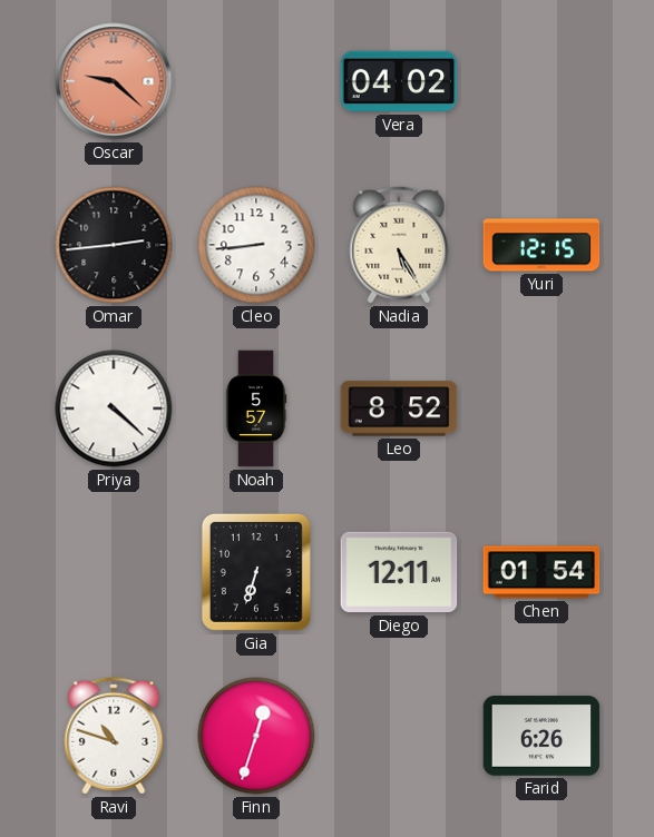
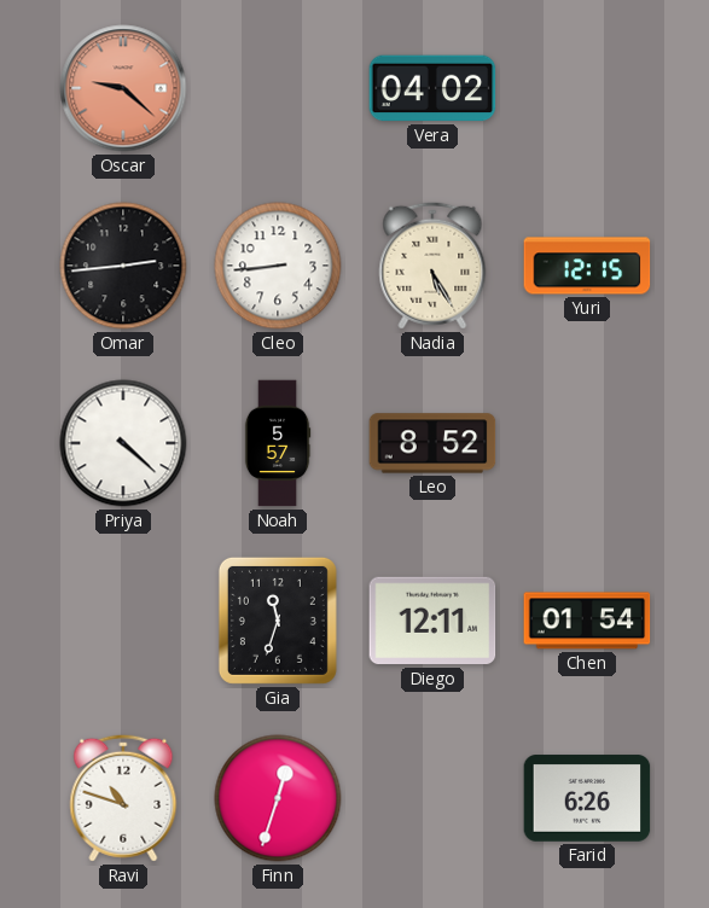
Gia: 6:33 -> 11:33 (278, 621)
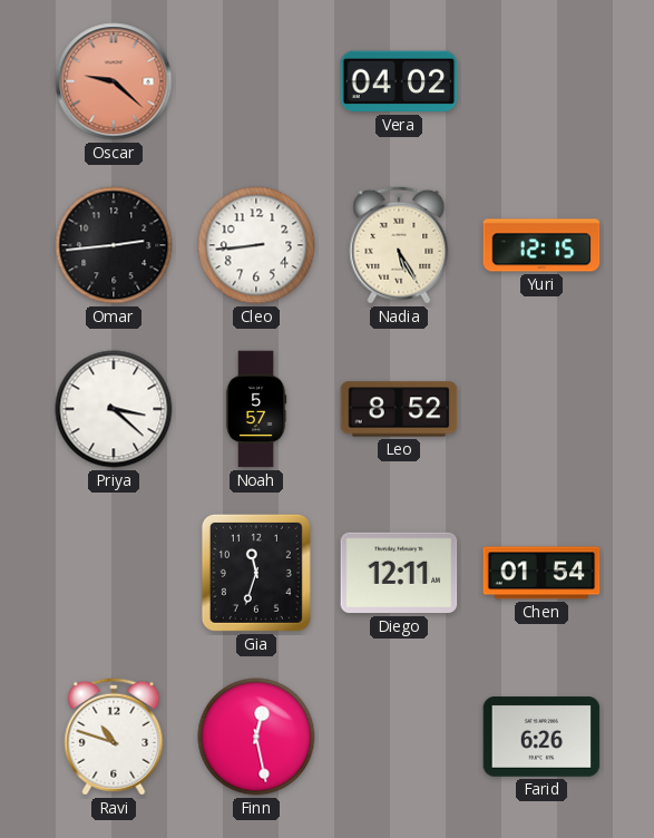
Priya: 4:22 -> 3:22 (114, 409)
Finn: 12:33 -> 12:28 (256, 737)
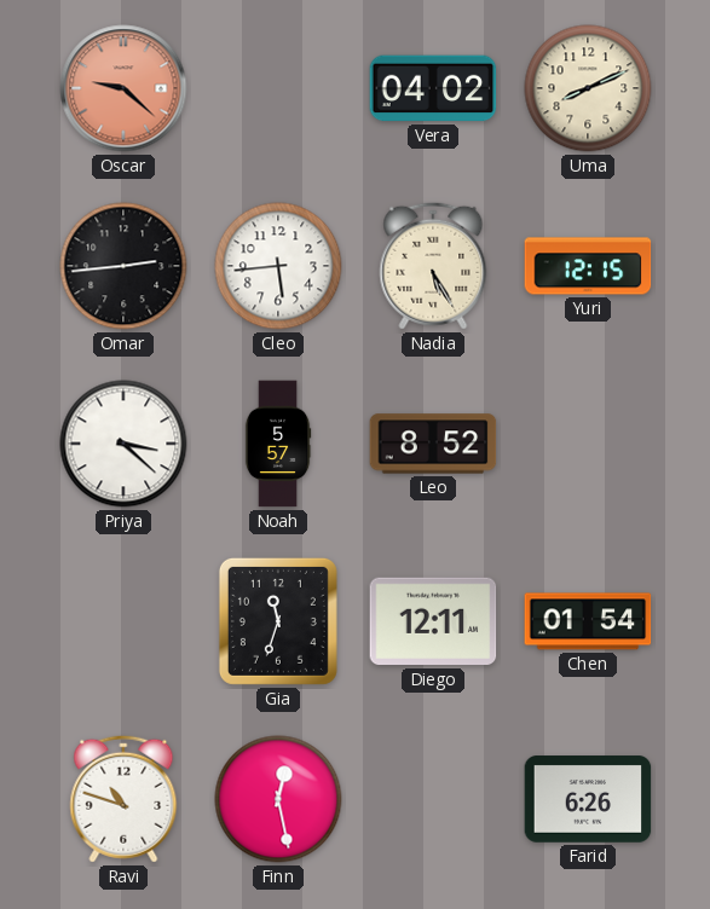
Uma: none -> 8:11 (588, 88)
Cleo: 8:44 -> 5:44 (278, 266)
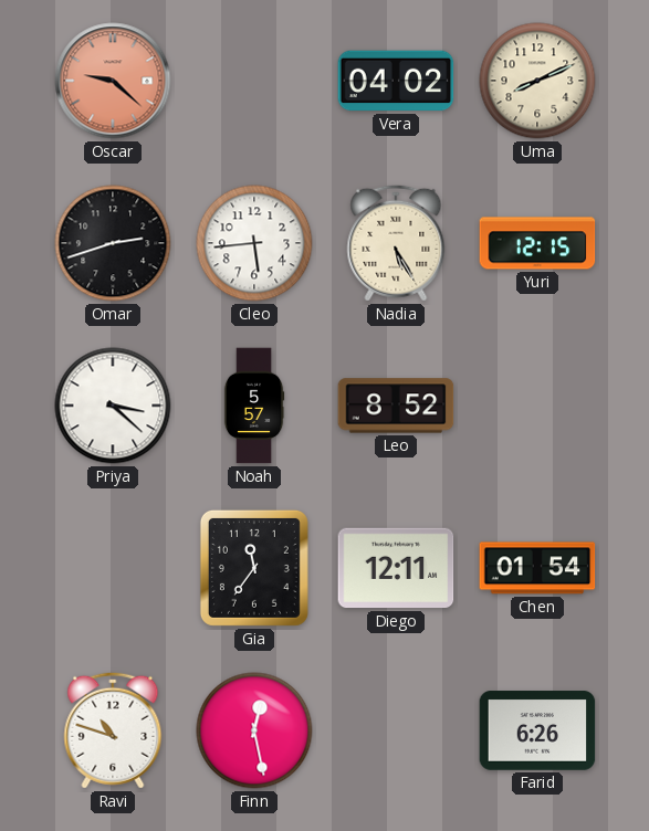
Omar: 2:44 -> 2:42 (113, 243)
Gia: 11:33 -> 11:36 (254, 568)
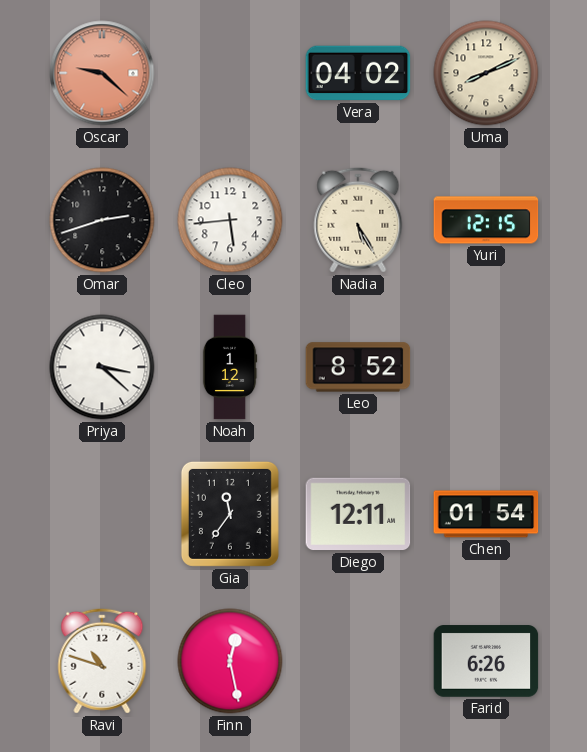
Noah: 5:57 -> 1:12 (230, 367)
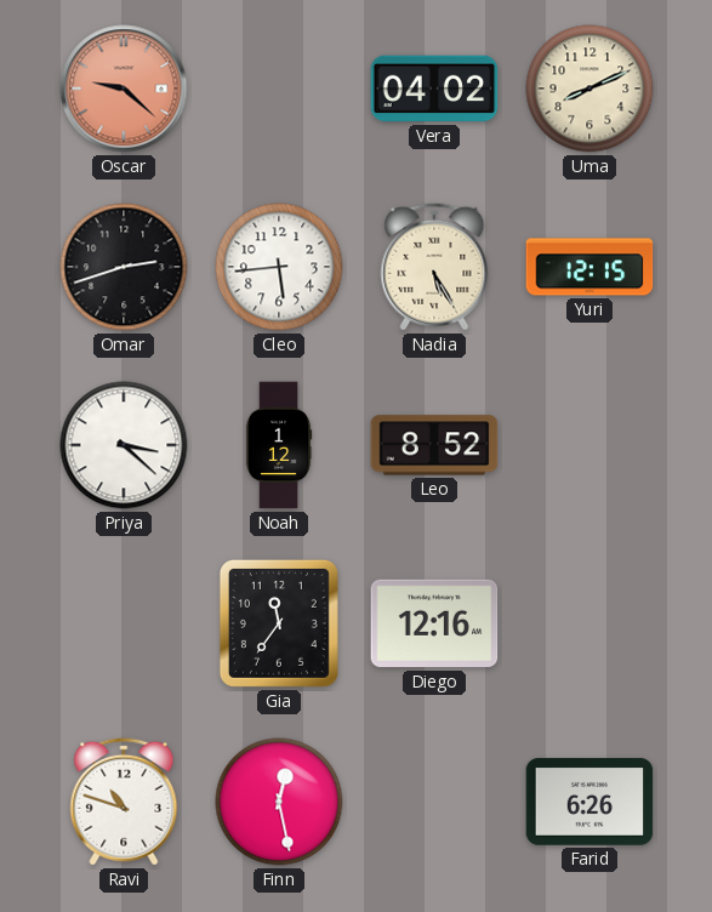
Diego: 12:11 -> 12:16 (434, 623)
Chen: 01:54 -> none (486, 514)
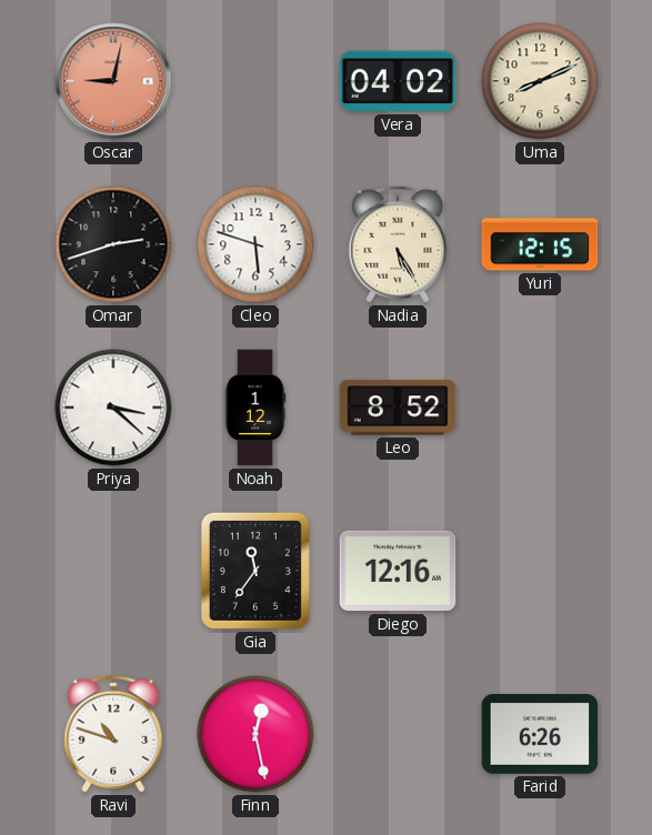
Oscar: 9:22 -> 9:02 (113, 81)
Cleo: 5:44 -> 5:48 (255, 244)
